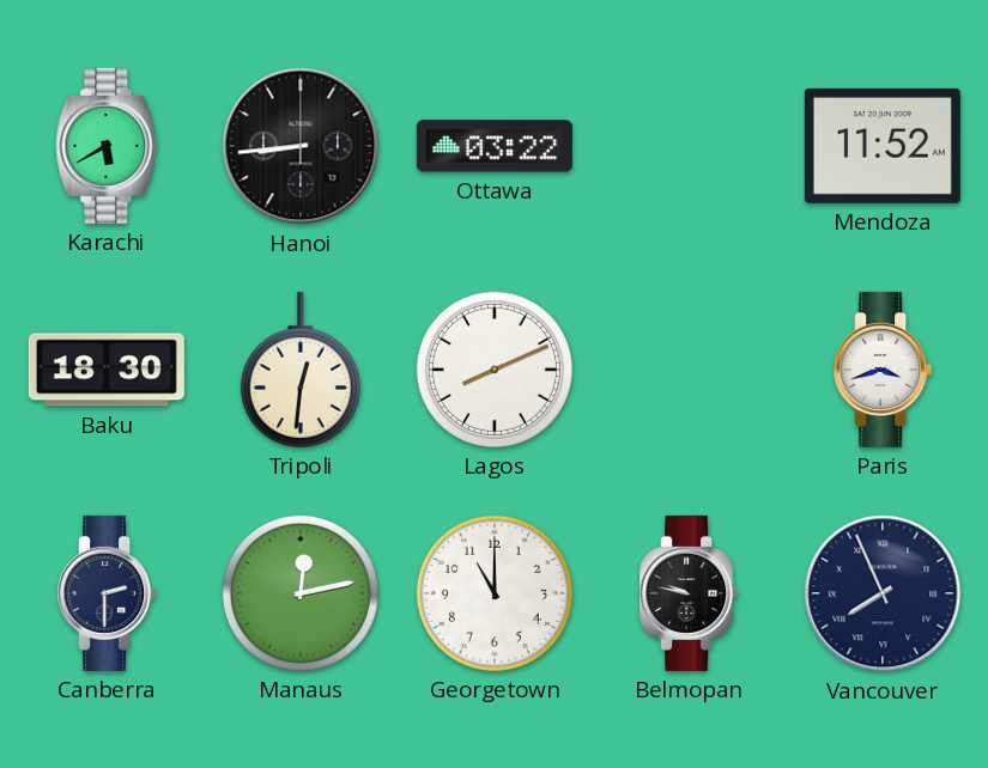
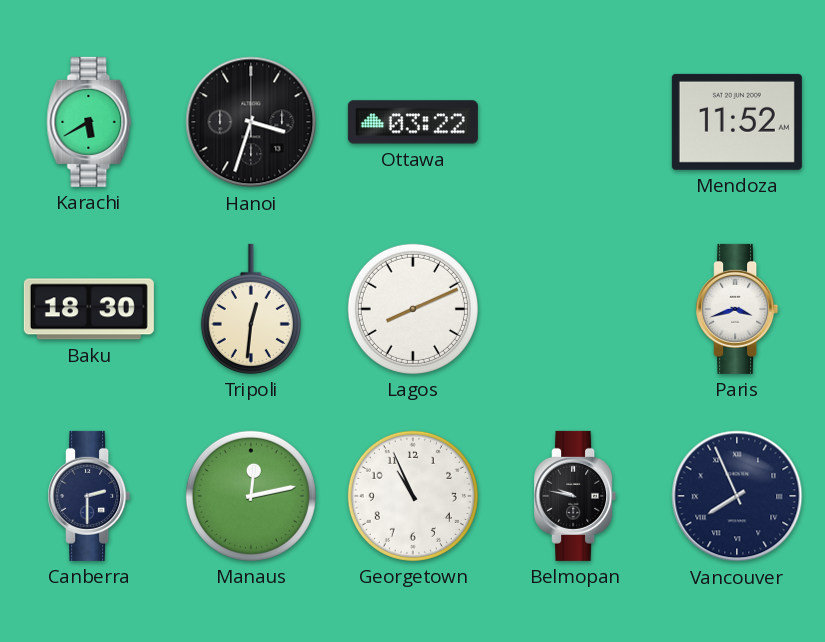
Hanoi: 8:44 -> 3:33 (251, 122)
Georgetown: 11:00 -> 10:56 (413, 496)
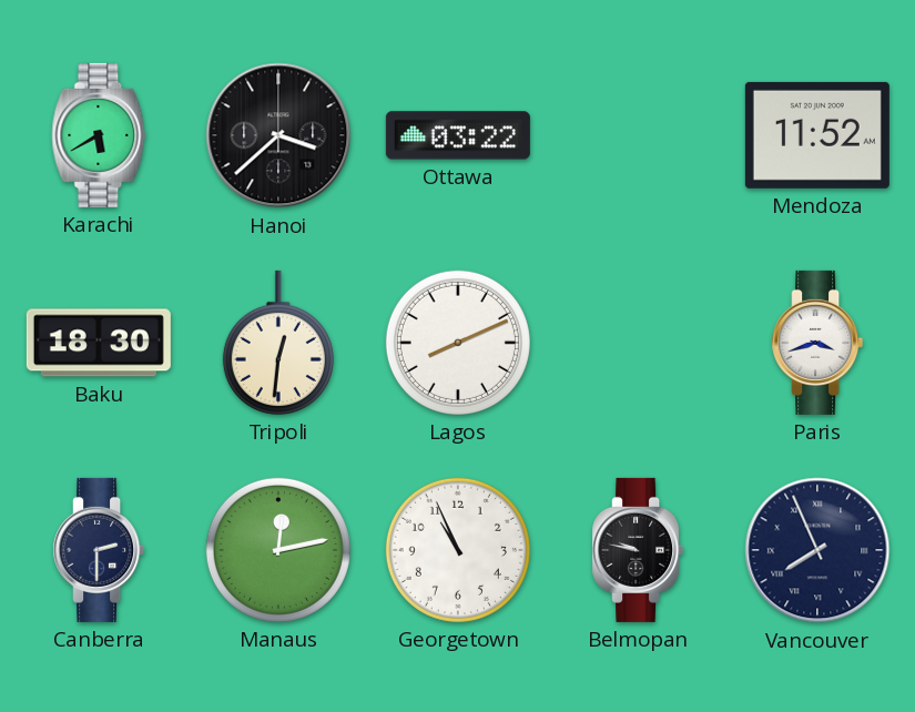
Hanoi: 3:33 -> 3:38 (278, 135)
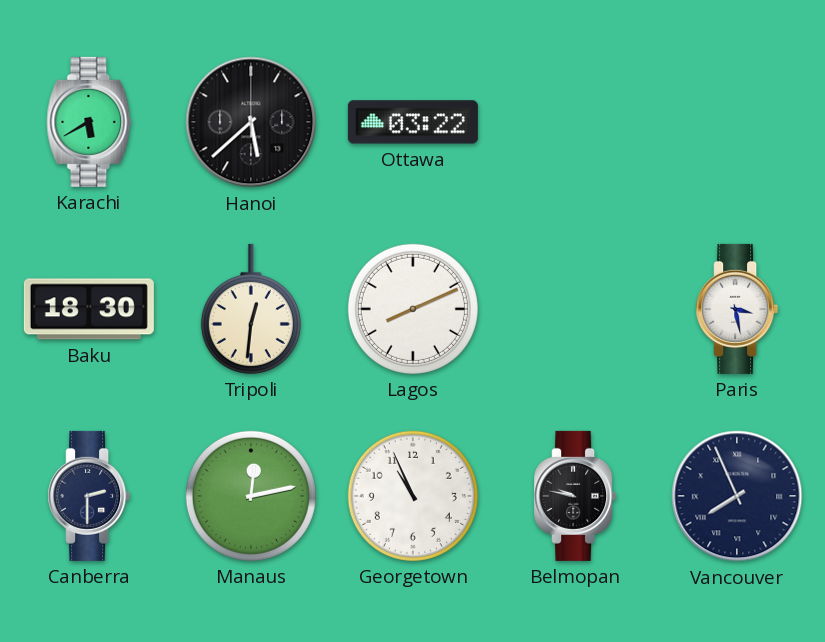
Hanoi: 3:38 -> 5:38 (251, 122)
Mendoza: 11:52 -> none (817, 135)
Paris: 3:42 -> 3:28 (737, 309)
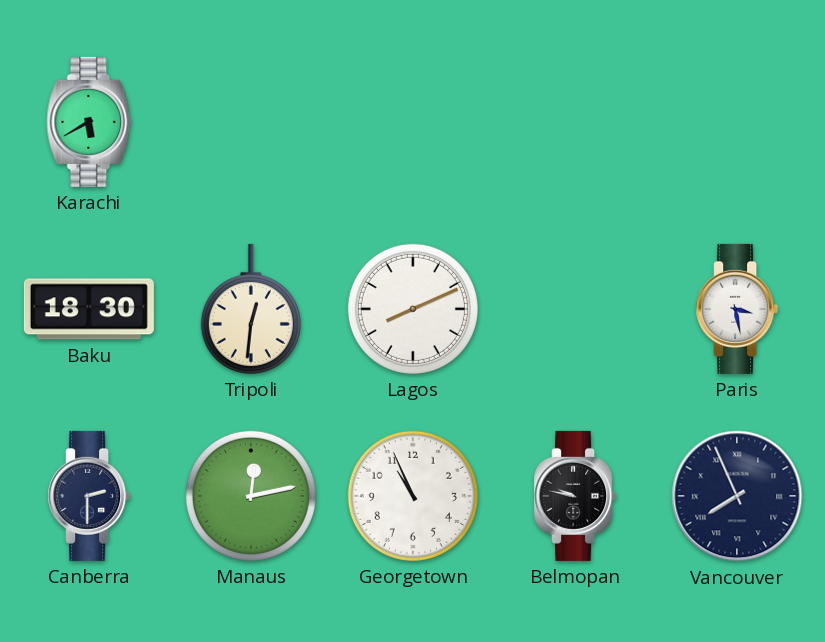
Hanoi: 5:38 -> none (251, 122)
Ottawa: 03:22 -> none (413, 122)
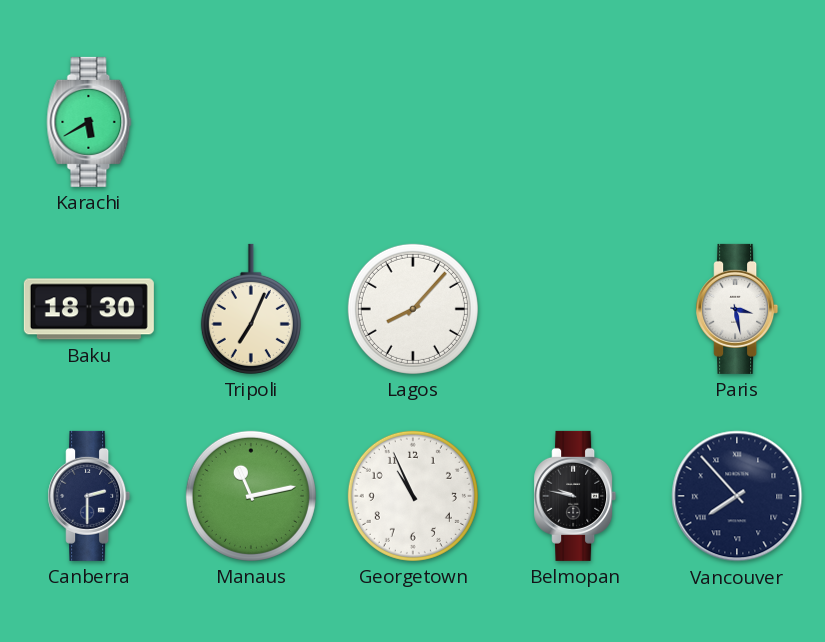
Tripoli: 12:31 -> 7:04 (251, 309)
Lagos: 8:11 -> 8:07 (413, 309)
Manaus: 12:13 -> 11:13 (251, 496)
Vancouver: 7:56 -> 7:53 (737, 496)
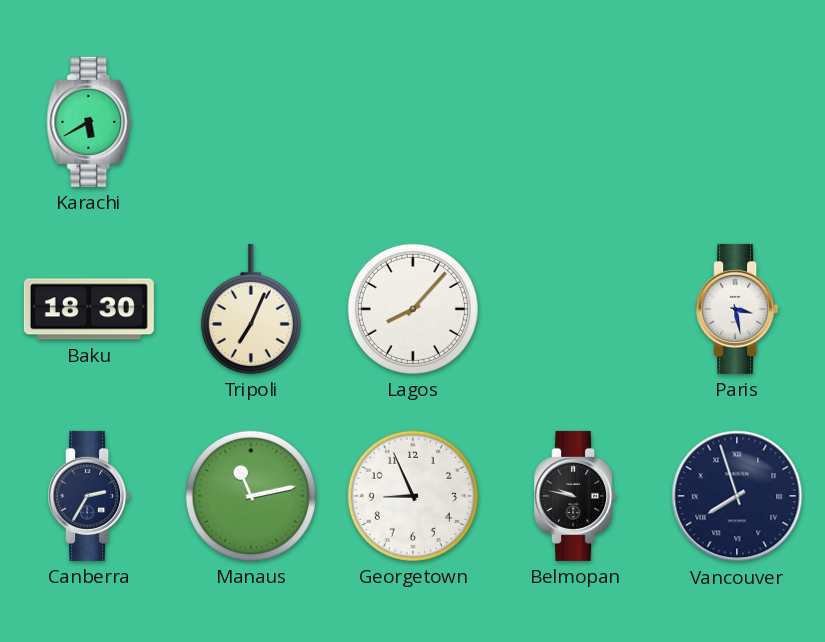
Canberra: 2:30 -> 2:35 (89, 496)
Georgetown: 10:56 -> 8:56 (413, 496)
Vancouver: 7:53 -> 7:57 (737, 496)
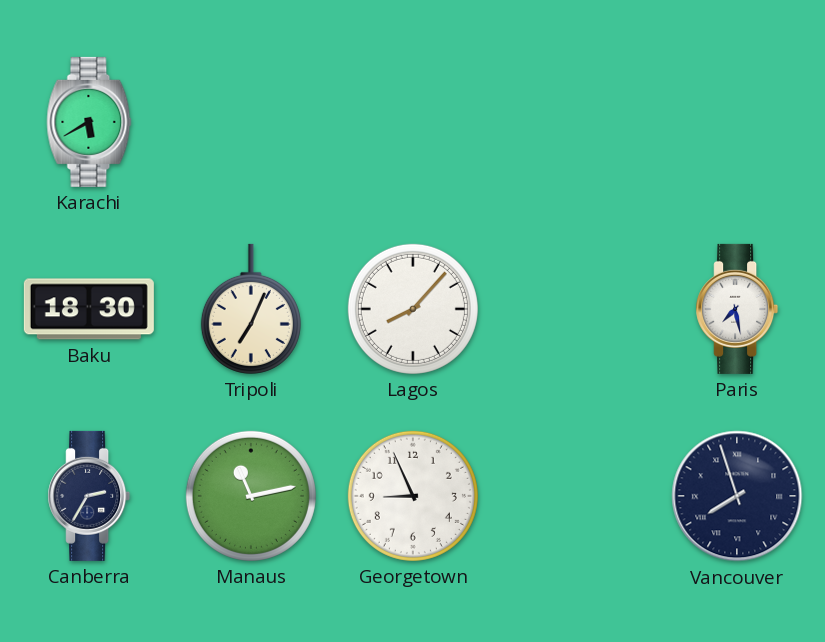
Paris: 3:28 -> 7:28 (737, 309)
Belmopan: 9:47 -> none (575, 496)
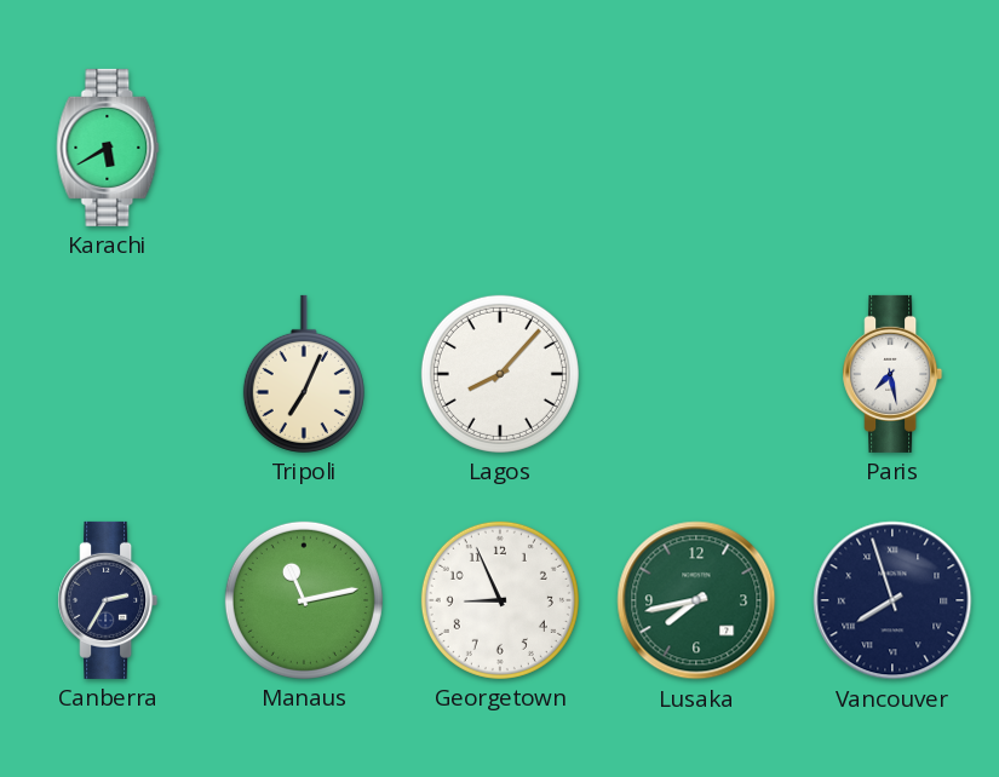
Baku: 18:30 -> none (89, 309)
Lusaka: none -> 7:43 (696, 600)
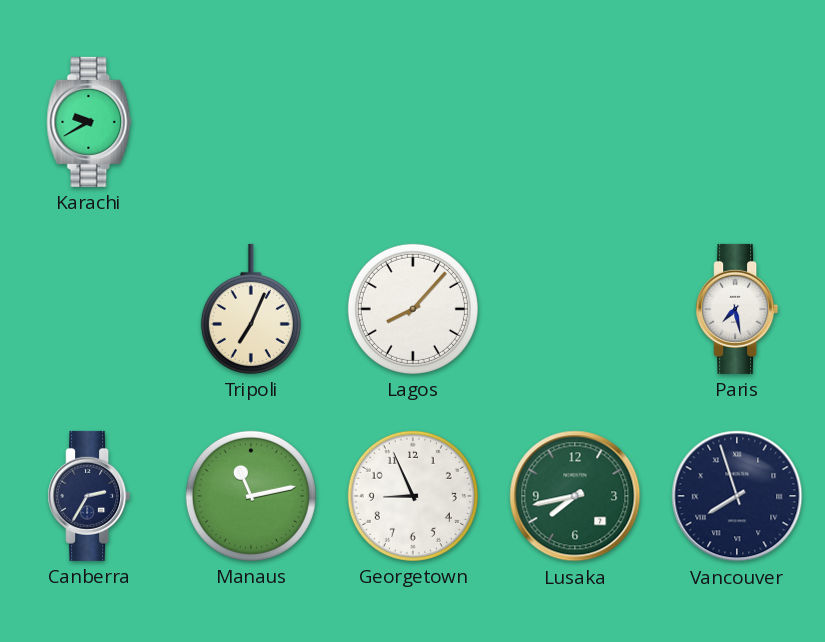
Karachi: 5:40 -> 9:40 (89, 122)
